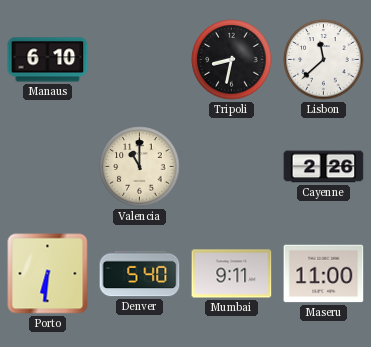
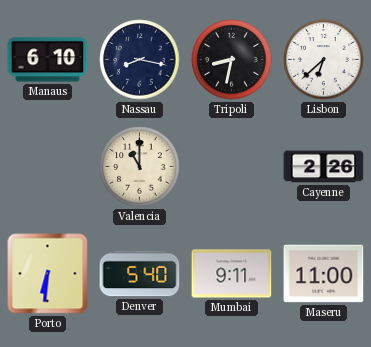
Nassau: none -> 8:17 (140, 60)
Lisbon: 11:38 -> 6:38 (324, 60)
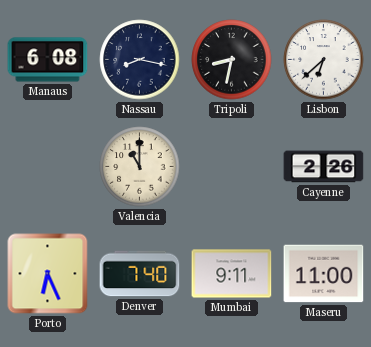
Manaus: 6:10 -> 6:08 (48, 60)
Porto: 6:31 -> 6:26 (48, 274)
Denver: 5:40 -> 7:40 (140, 274)
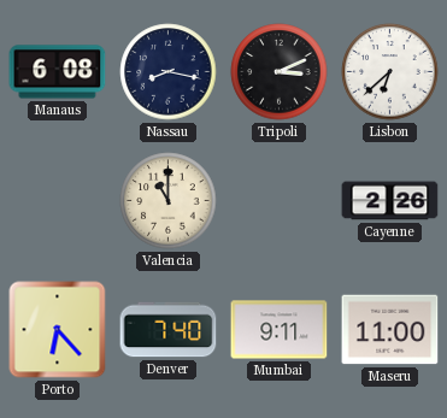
Tripoli: 8:32 -> 3:11 (280, 72)
Porto: 6:26 -> 6:23 (58, 330)
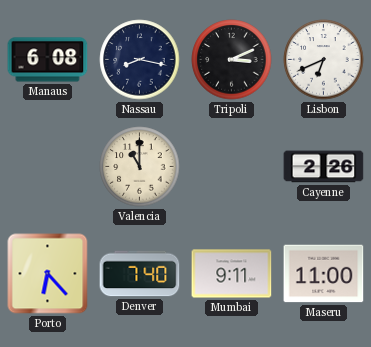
Lisbon: 6:38 -> 6:41 (324, 60)
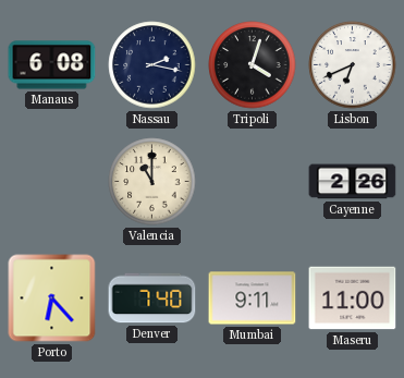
Nassau: 8:17 -> 2:17 (152, 65)
Tripoli: 3:11 -> 4:03 (253, 65)
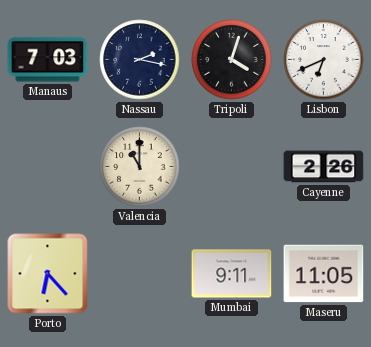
Manaus: 6:08 -> 7:03 (48, 60)
Denver: 7:40 -> none (152, 298)
Maseru: 11:00 -> 11:05 (324, 274)
